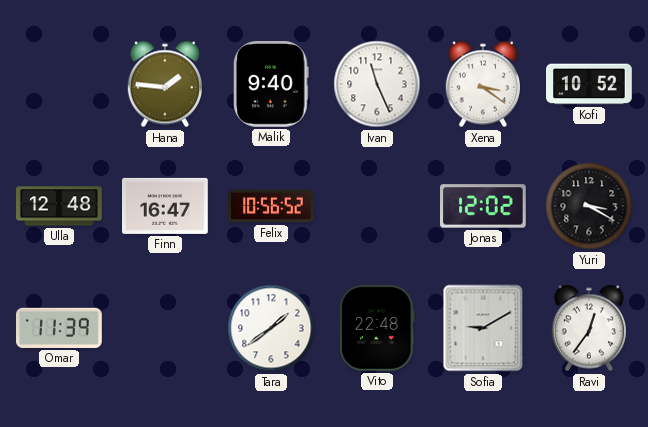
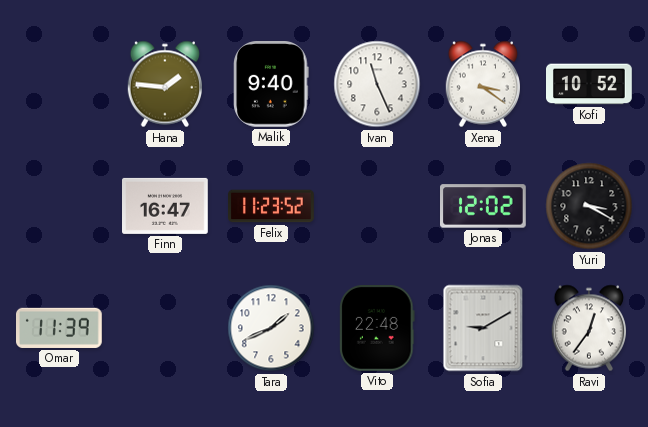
Ulla: 12:48 -> none (59, 206)
Felix: 10:56 -> 11:23 (271, 206)
Tara: 1:39 -> 1:41 (271, 328)
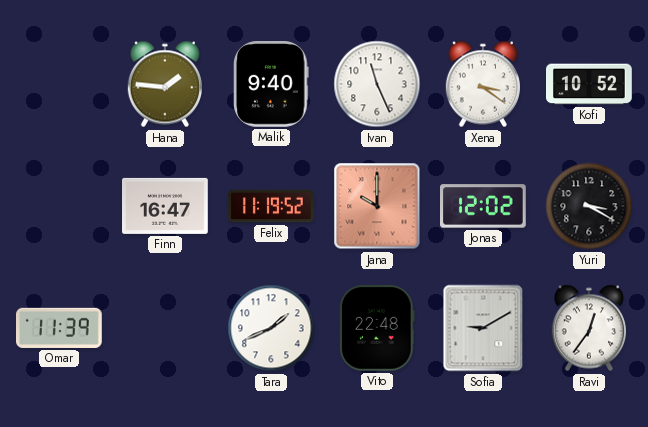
Felix: 11:23 -> 11:19 (271, 206)
Jana: none -> 10:00 (377, 206)
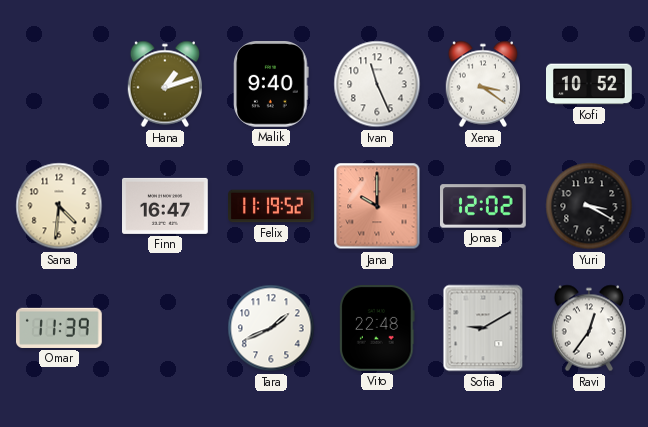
Hana: 1:46 -> 1:12 (164, 84)
Sana: none -> 4:31 (59, 206)
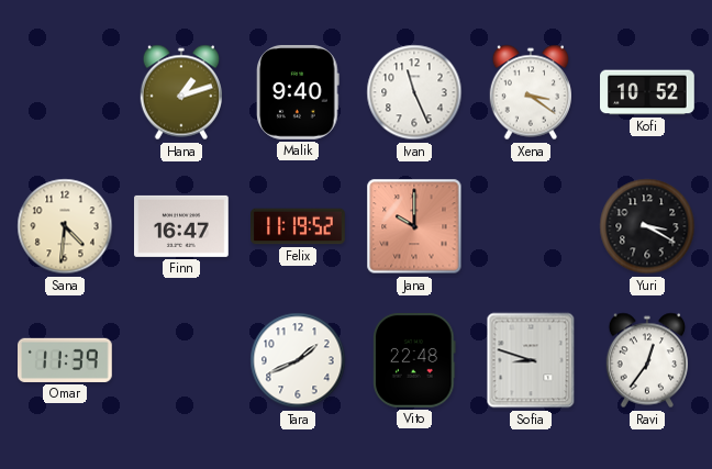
Jonas: 12:02 -> none (484, 206)
Sofia: 9:10 -> 8:48 (531, 360)
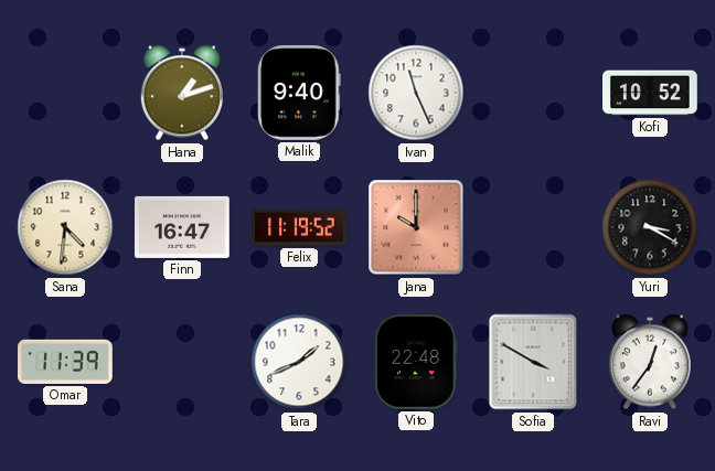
Xena: 3:21 -> none (530, 92)
Sofia: 8:48 -> 3:50 (533, 362)
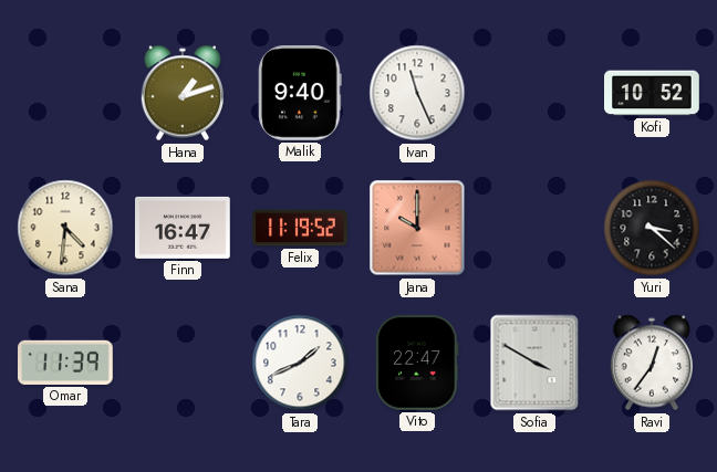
Yuri: 3:20 -> 3:22 (652, 228)
Vito: 22:48 -> 22:47 (417, 364)
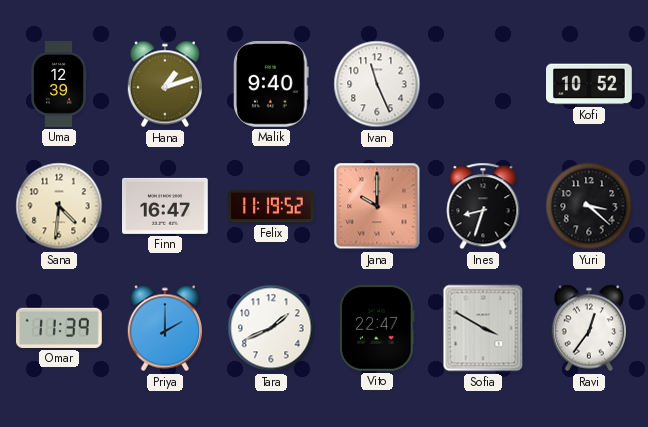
Uma: none -> 12:39 (58, 84)
Ines: none -> 8:33 (483, 206)
Priya: none -> 2:00 (164, 328)
